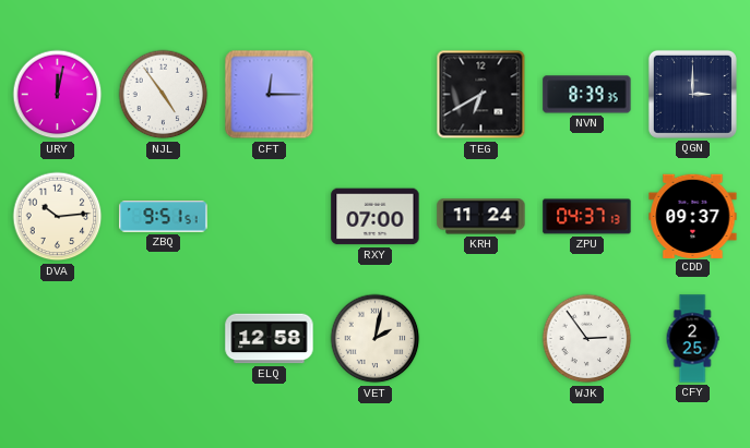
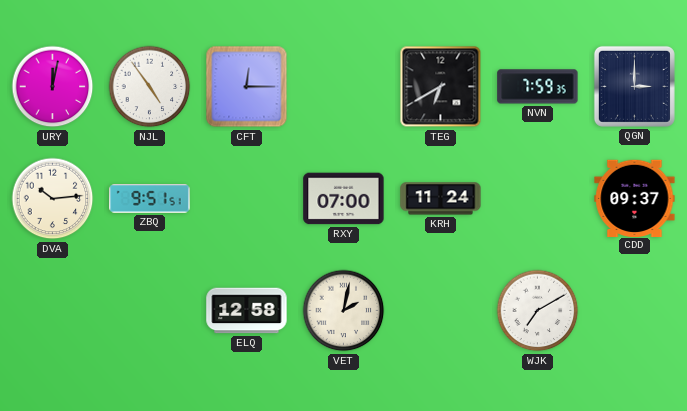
NVN: 8:39 -> 7:59 (538, 87)
ZPU: 04:37 -> none (587, 217)
WJK: 2:54 -> 7:10 (538, 311)
CFY: 2:25 -> none (692, 339)
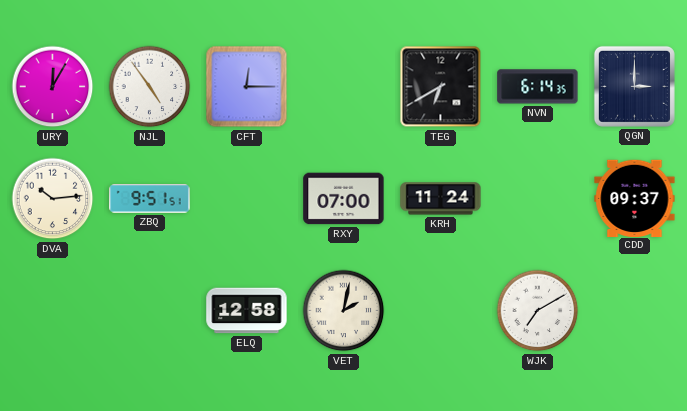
URY: 12:02 -> 12:05 (53, 87)
NVN: 7:59 -> 6:14 (538, 87)
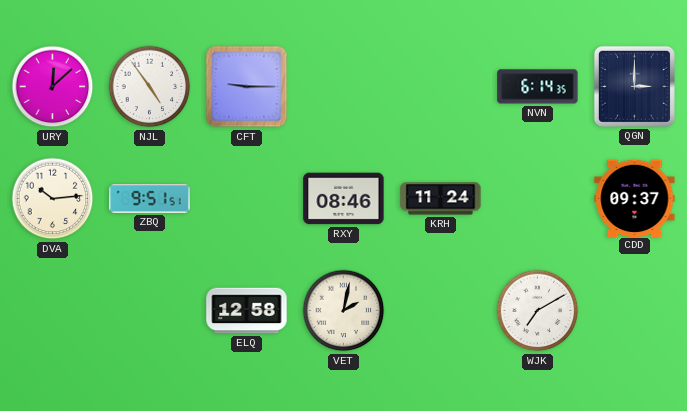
URY: 12:05 -> 12:08 (53, 87)
CFT: 12:15 -> 9:15 (247, 87)
TEG: 6:40 -> none (441, 87)
RXY: 07:00 -> 08:46 (344, 199)
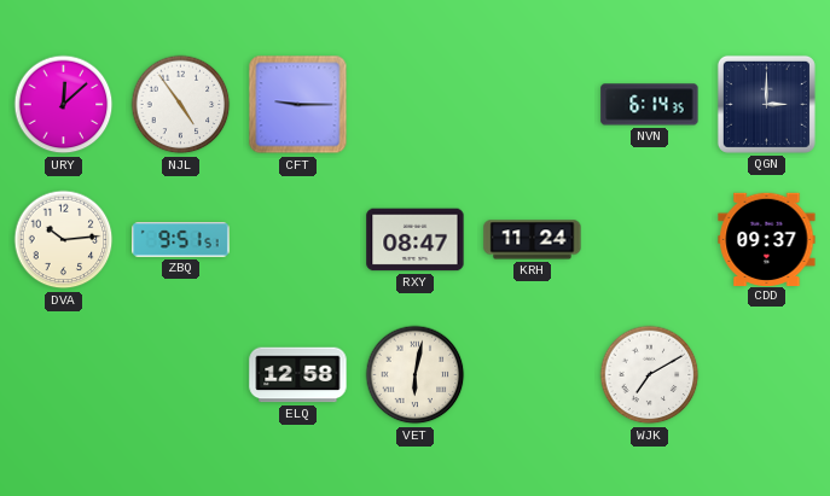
RXY: 08:46 -> 08:47 (416, 240)
VET: 2:02 -> 6:02 (416, 375)
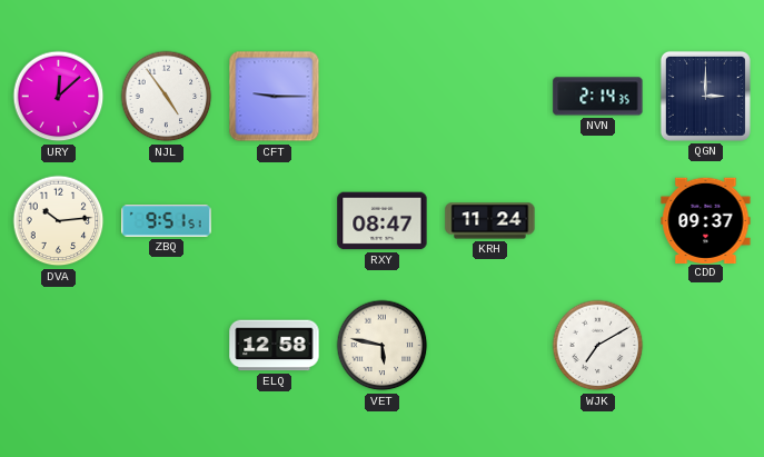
NVN: 6:14 -> 2:14 (598, 97)
VET: 6:02 -> 5:47 (383, 346)
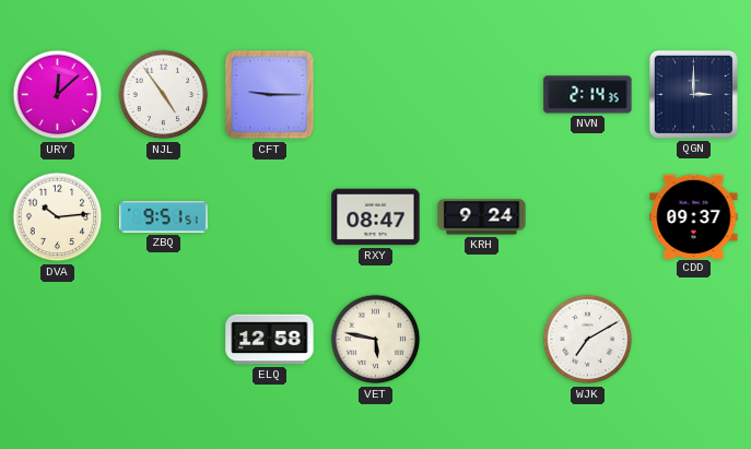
KRH: 11:24 -> 9:24 (482, 217)
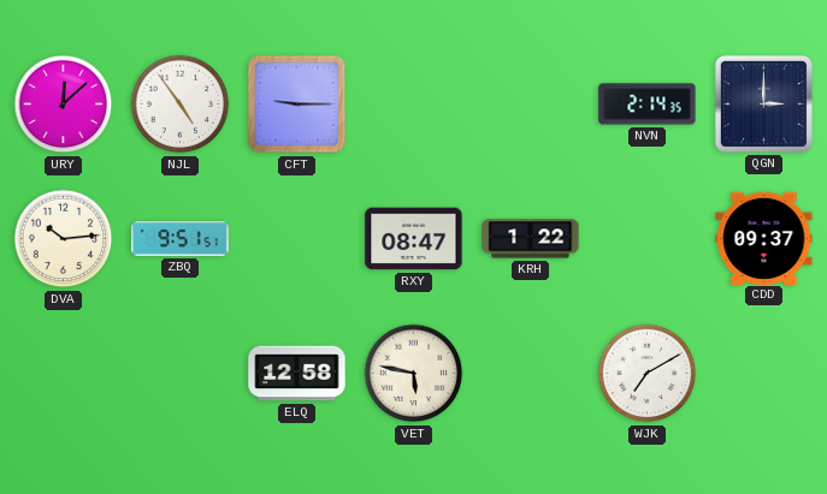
KRH: 9:24 -> 1:22 (531, 239)
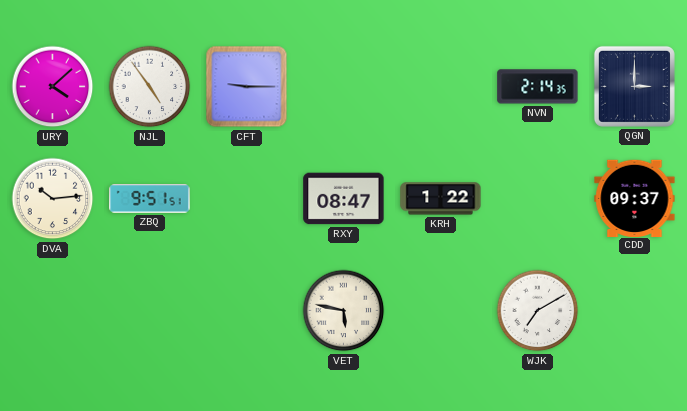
URY: 12:08 -> 4:08 (53, 87)
ELQ: 12:58 -> none (297, 374)
